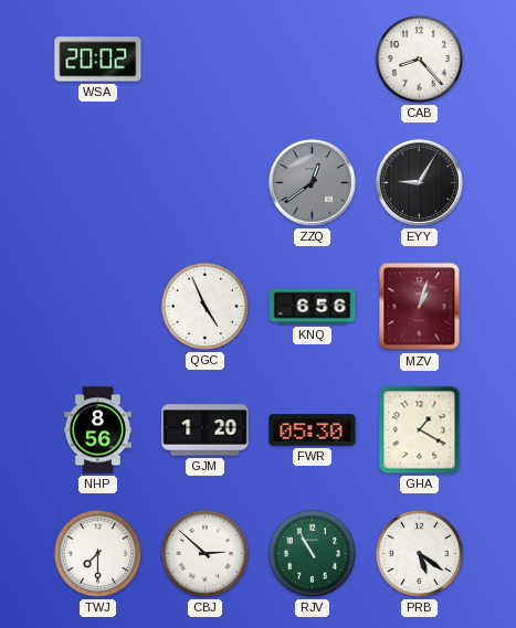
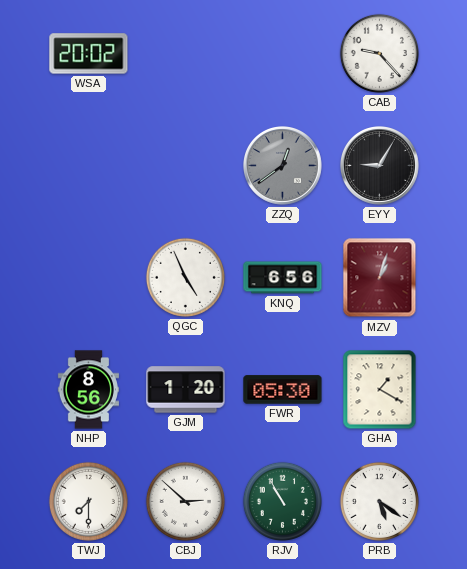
CAB: 8:23 -> 9:23 (379, 53)
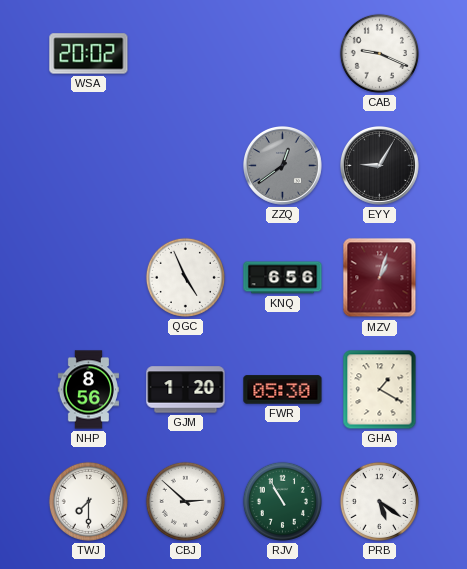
CAB: 9:23 -> 9:19 (379, 53)
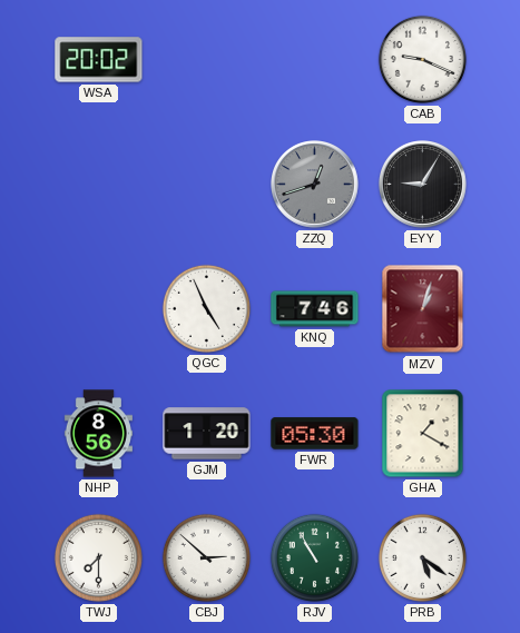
ZZQ: 12:39 -> 12:42 (315, 185)
KNQ: 6:56 -> 7:46 (315, 309)
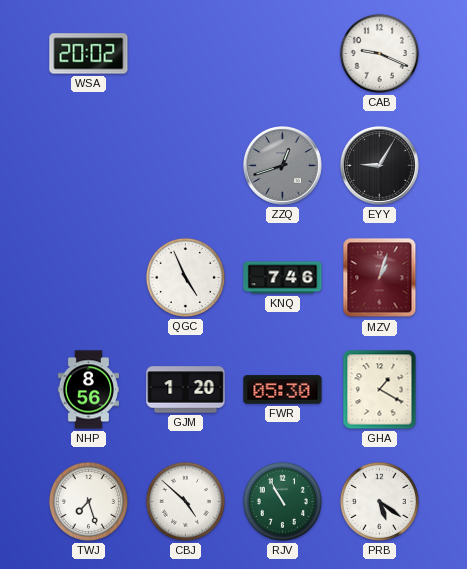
TWJ: 7:30 -> 7:27 (88, 501)
CBJ: 2:52 -> 4:52 (185, 501)
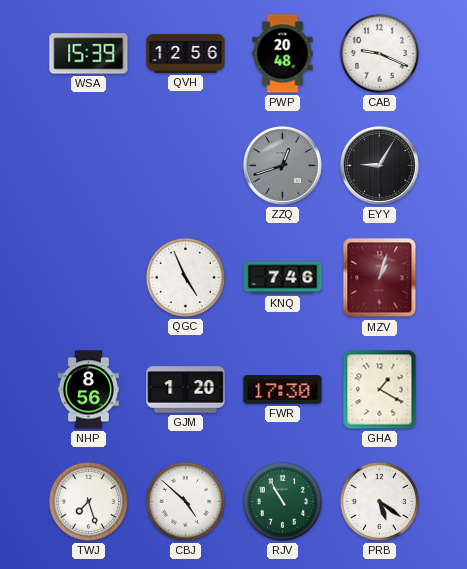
WSA: 20:02 -> 15:39 (89, 54)
QVH: none -> 12:56 (186, 53)
PWP: none -> 20:48 (283, 54)
FWR: 05:30 -> 17:30 (283, 390)
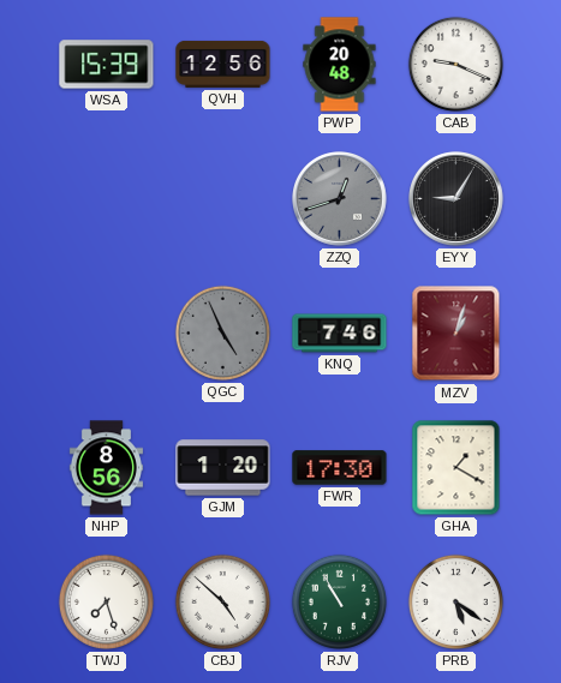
QGC dial: white -> grey (222, 332)
